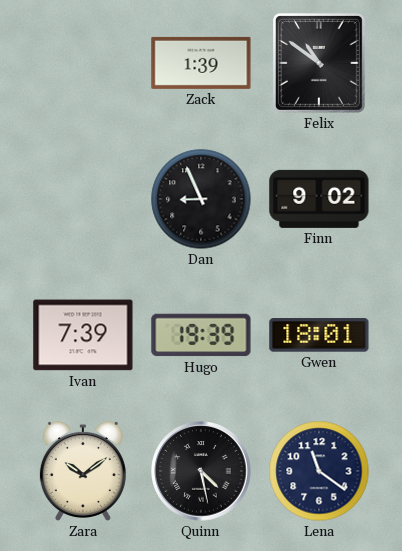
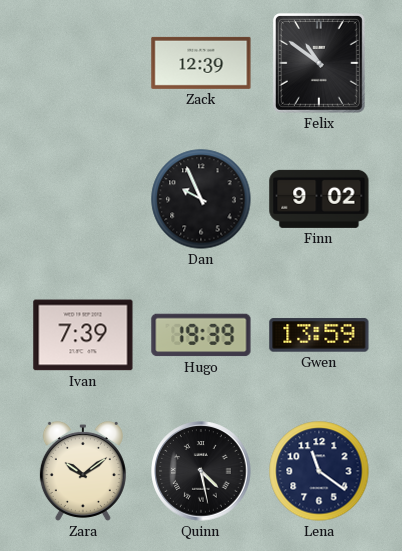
Zack: 1:39 -> 12:39 (201, 63)
Dan: 8:56 -> 9:56 (201, 199)
Gwen: 18:01 -> 13:59 (319, 335)
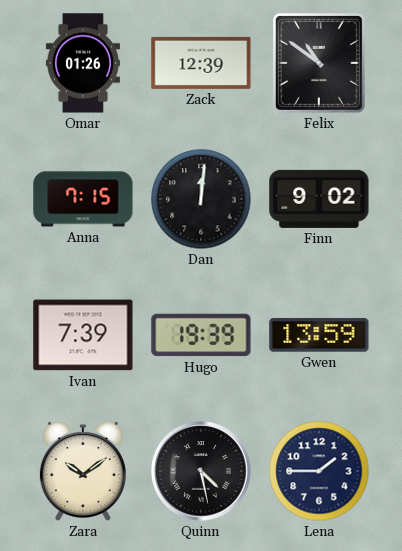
Omar: none -> 01:26 (83, 63)
Anna: none -> 7:15 (83, 199)
Dan: 9:56 -> 12:01 (201, 199)
Lena: 11:21 -> 1:45 (319, 471)
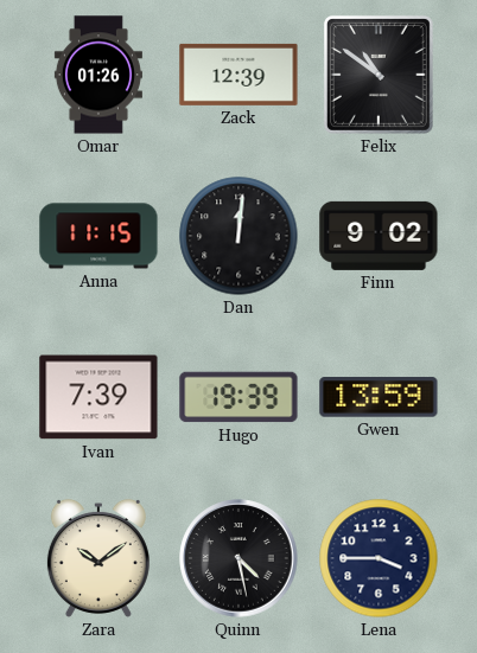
Anna: 7:15 -> 11:15 (98, 236)
Lena: 1:45 -> 3:45 (379, 558)
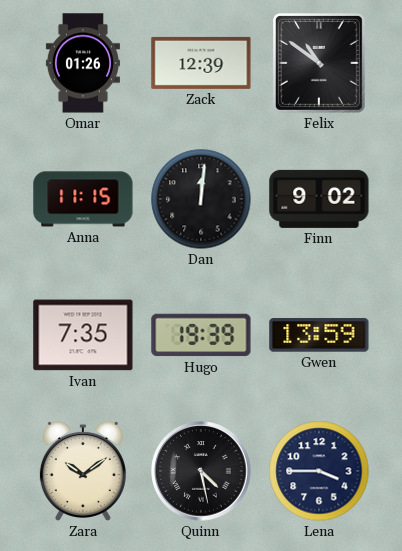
Ivan: 7:39 -> 7:35 (83, 335)
